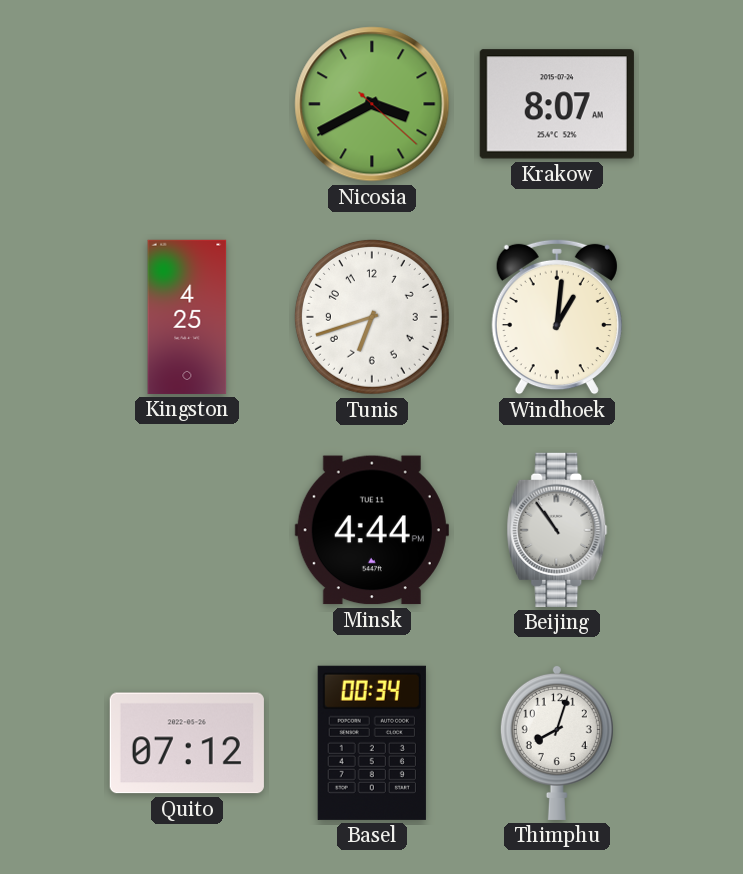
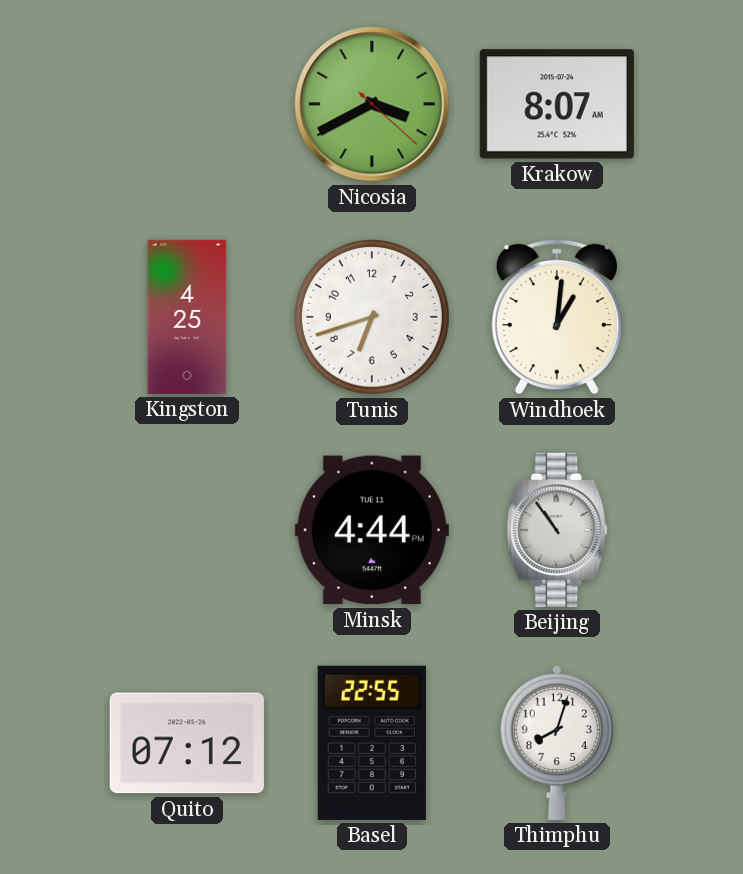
Basel: 00:34 -> 22:55 (372, 743)
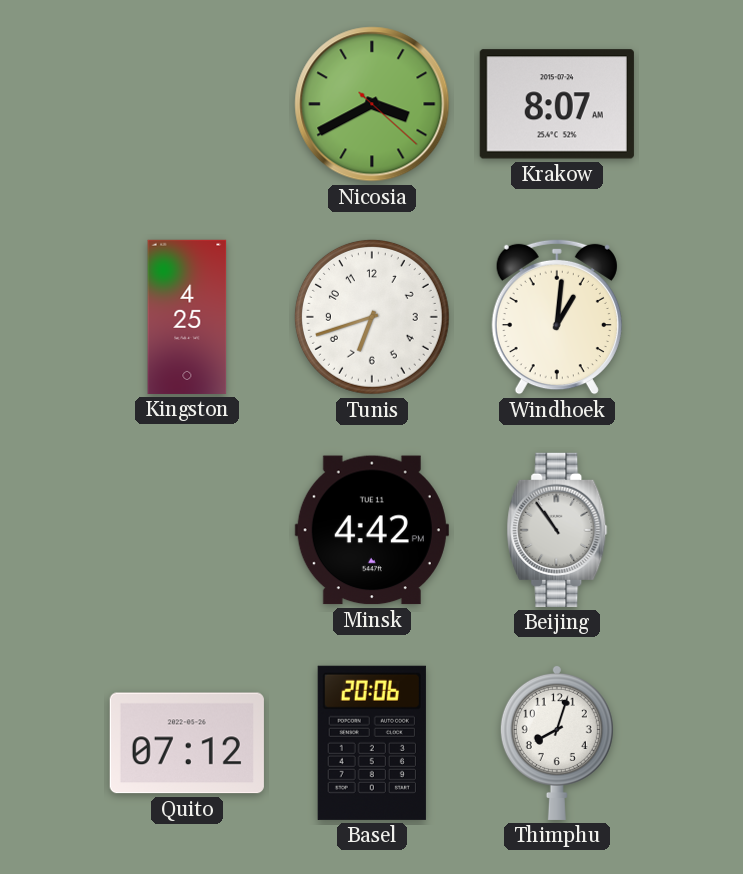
Minsk: 4:44 -> 4:42 (372, 530)
Basel: 22:55 -> 20:06 (372, 743)
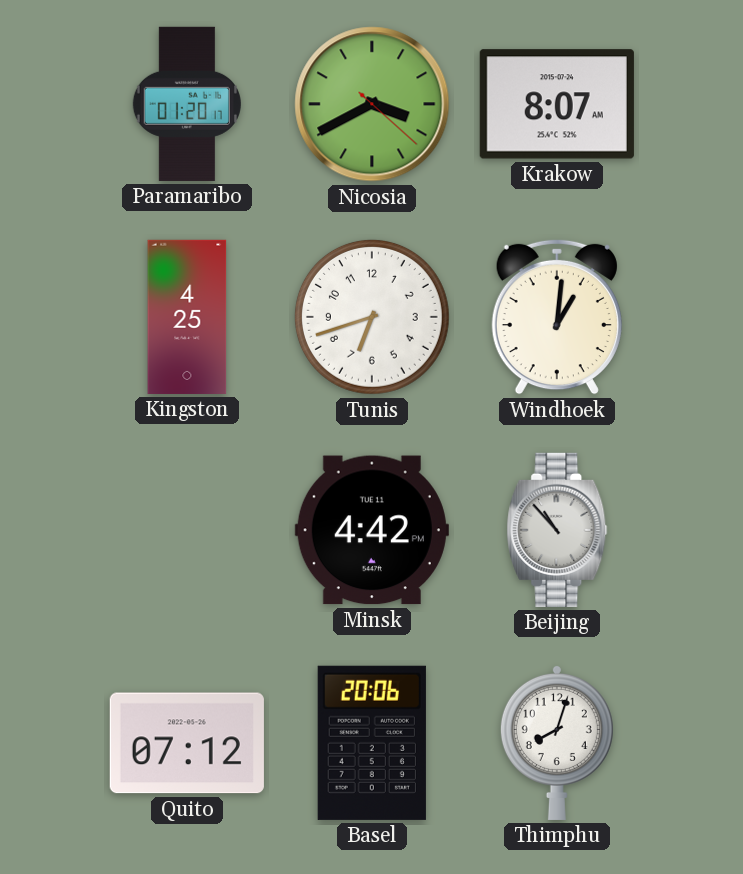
Paramaribo: none -> 01:20 (187, 104)
Beijing: 10:54 -> 10:53 (557, 530)
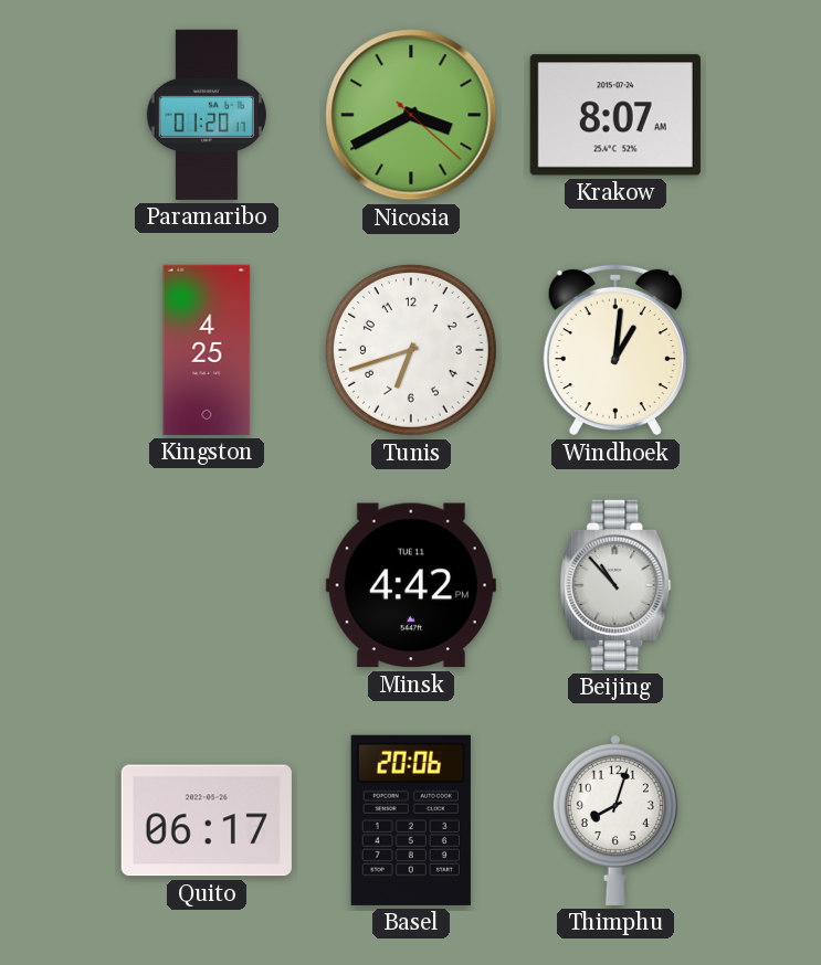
Quito: 07:12 -> 06:17 (207, 820)
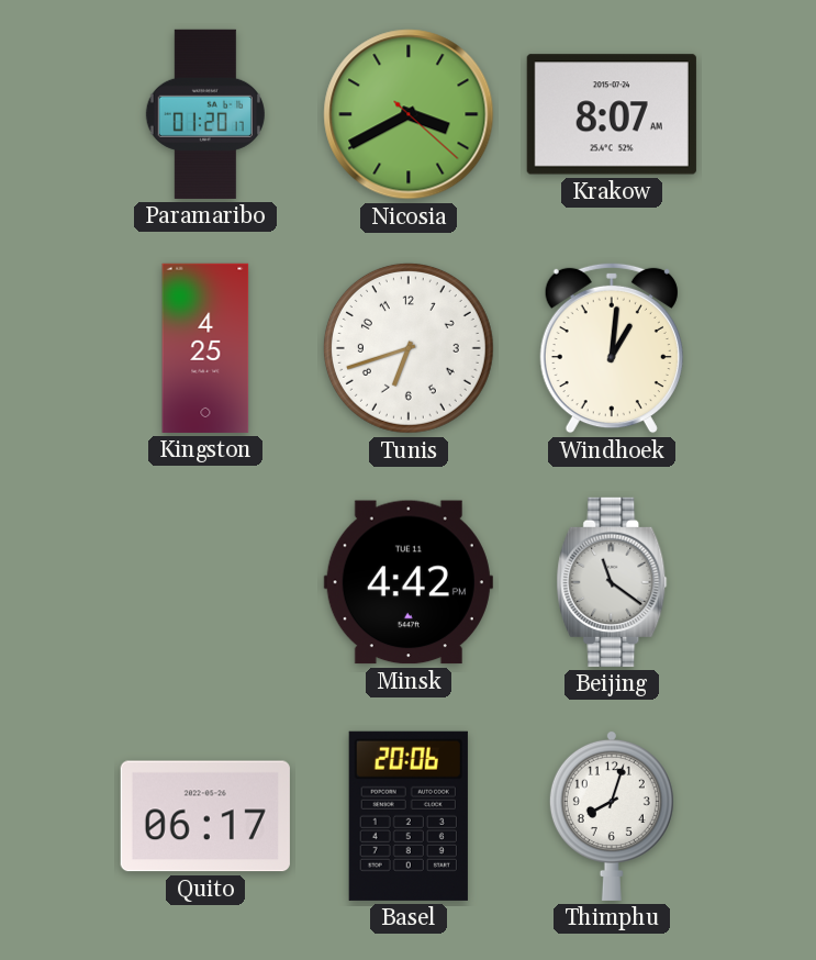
Beijing: 10:53 -> 11:21 (612, 582)
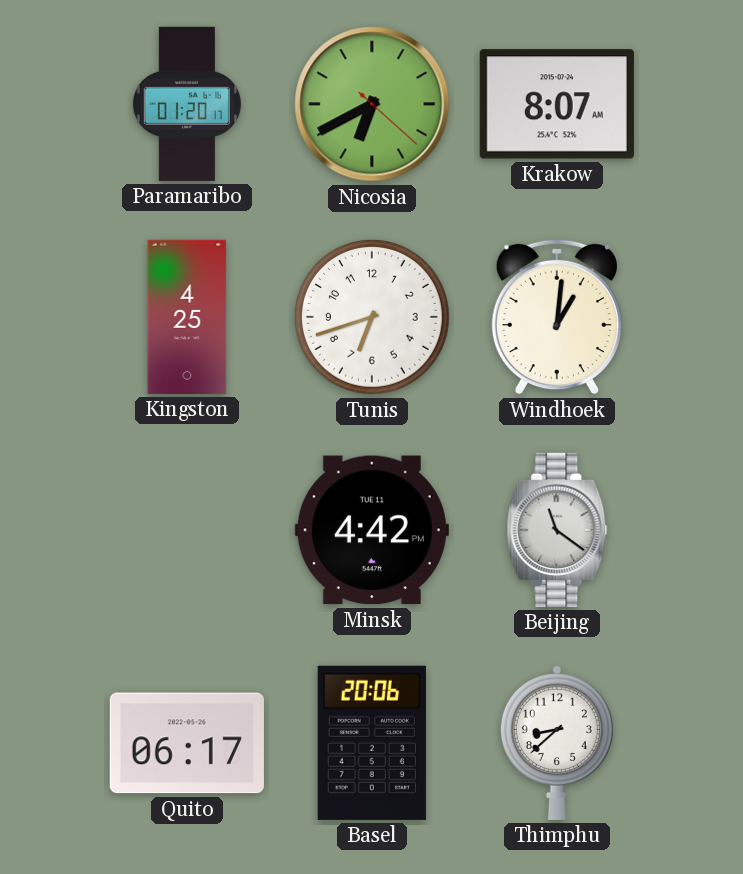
Nicosia: 3:40 -> 6:40 (372, 104)
Thimphu: 8:03 -> 8:38 (557, 742)
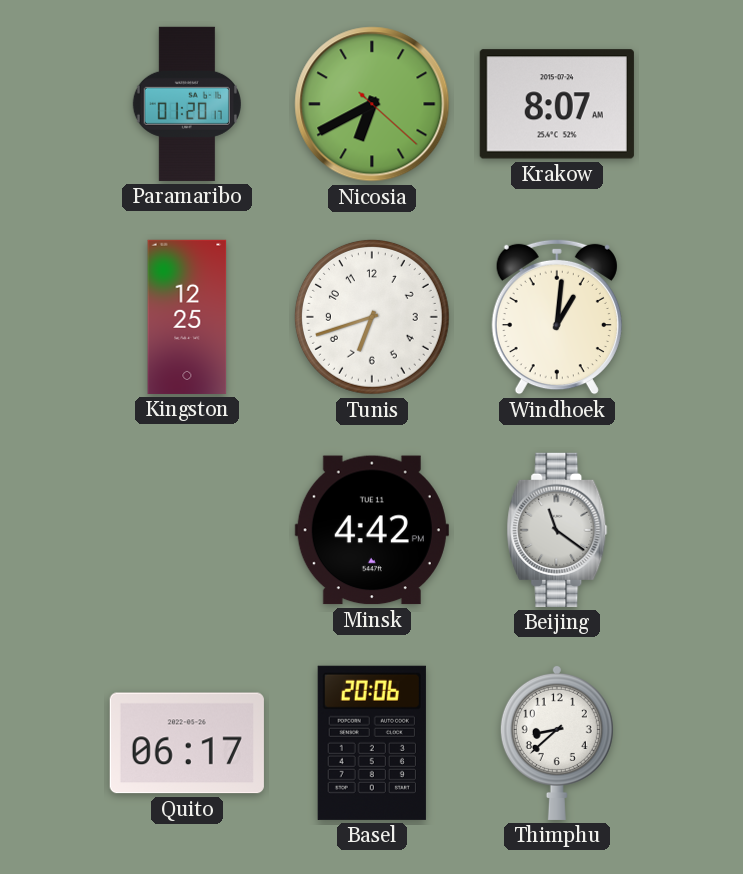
Kingston: 4:25 -> 12:25 (187, 317)
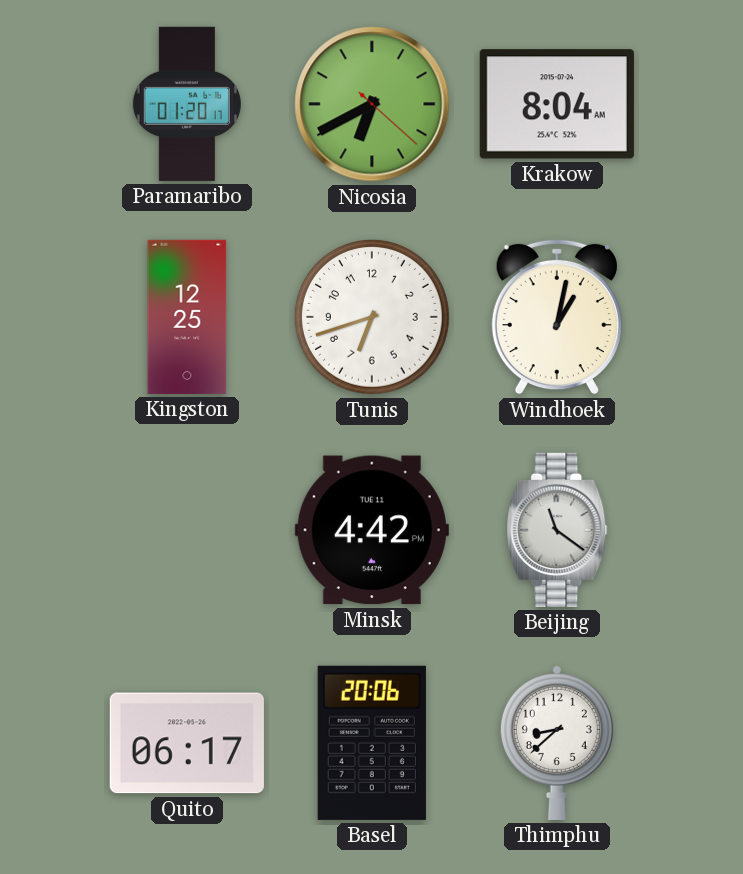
Krakow: 8:07 -> 8:04 (557, 104)
Windhoek: 1:01 -> 1:02 (557, 317)
